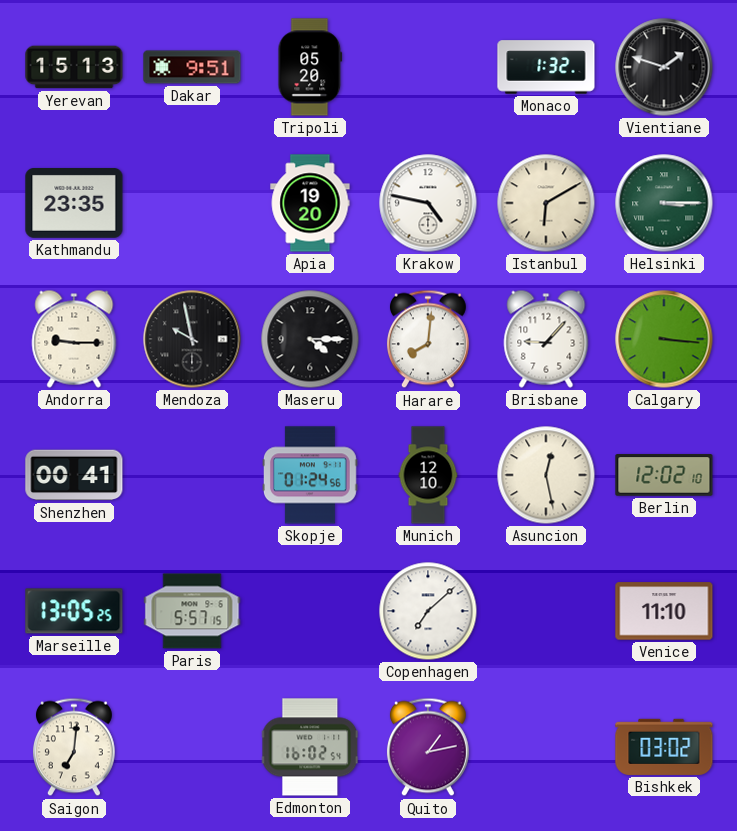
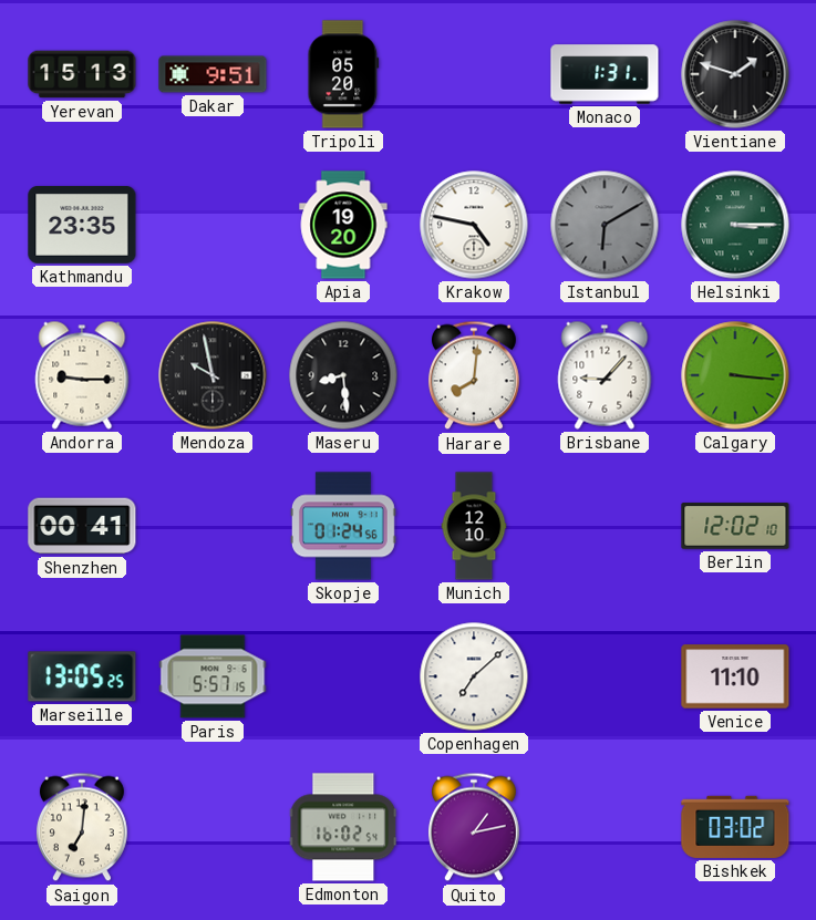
Monaco: 1:32 -> 1:31 (605, 74)
Istanbul dial: cream -> grey (605, 225)
Maseru: 4:15 -> 8:29 (343, 375)
Asuncion: 12:28 -> none (546, 475)
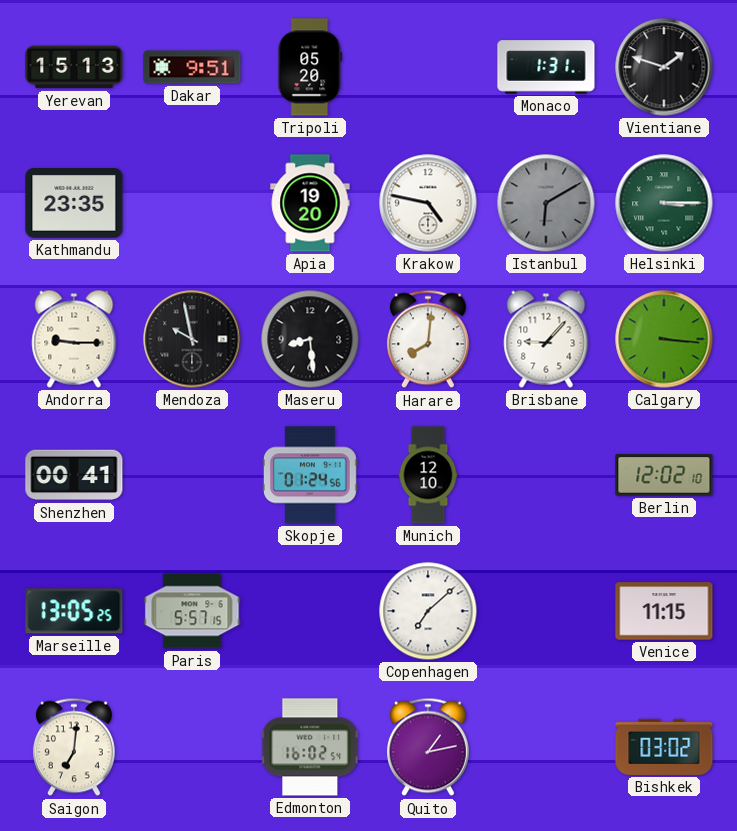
Venice: 11:10 -> 11:15 (664, 611)
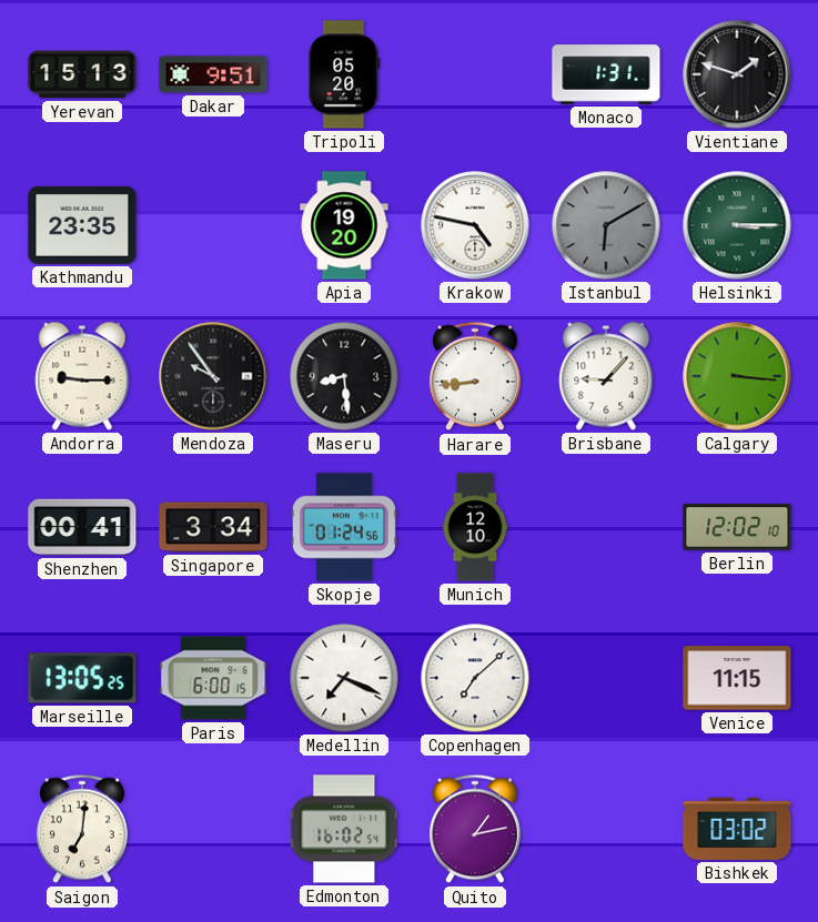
Mendoza: 9:58 -> 9:54 (213, 376)
Harare: 8:01 -> 8:44 (475, 376)
Singapore: none -> 3:34 (213, 527)
Paris: 5:57 -> 6:00 (213, 678)
Medellin: none -> 7:19 (344, 678)
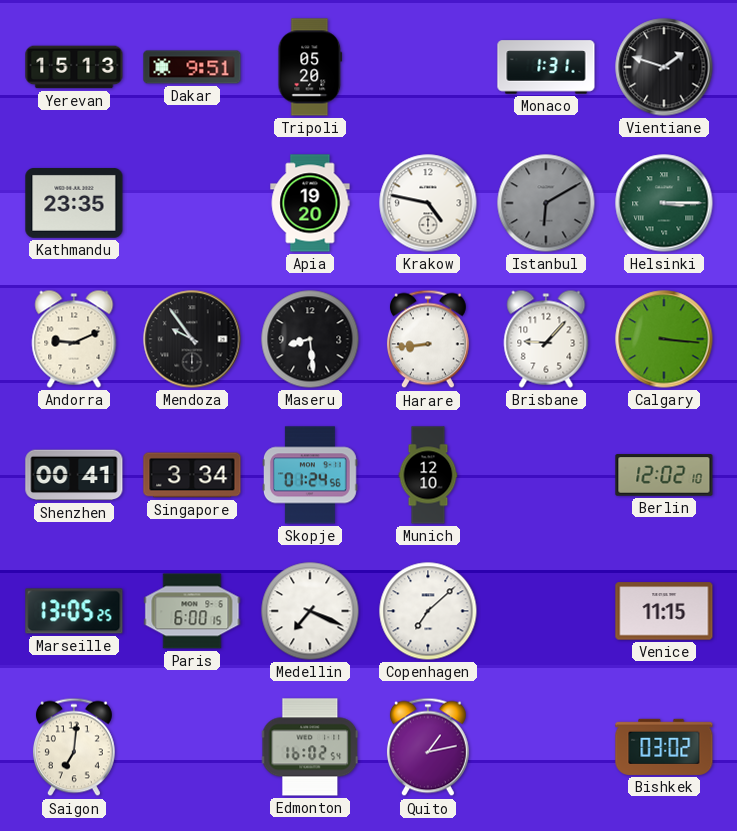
Andorra: 9:15 -> 9:11 (74, 339)
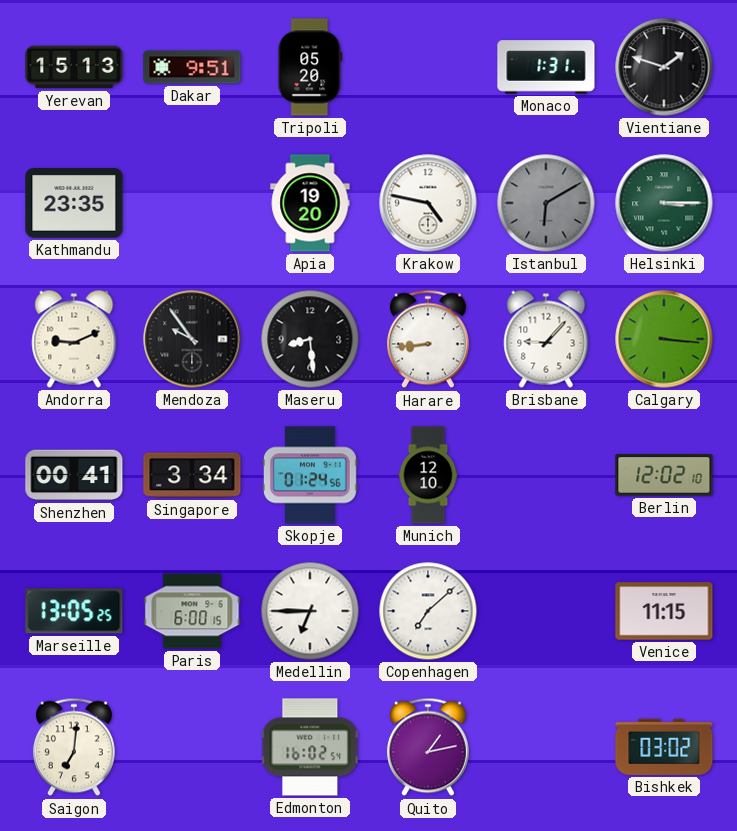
Medellin: 7:19 -> 6:45 (310, 611)
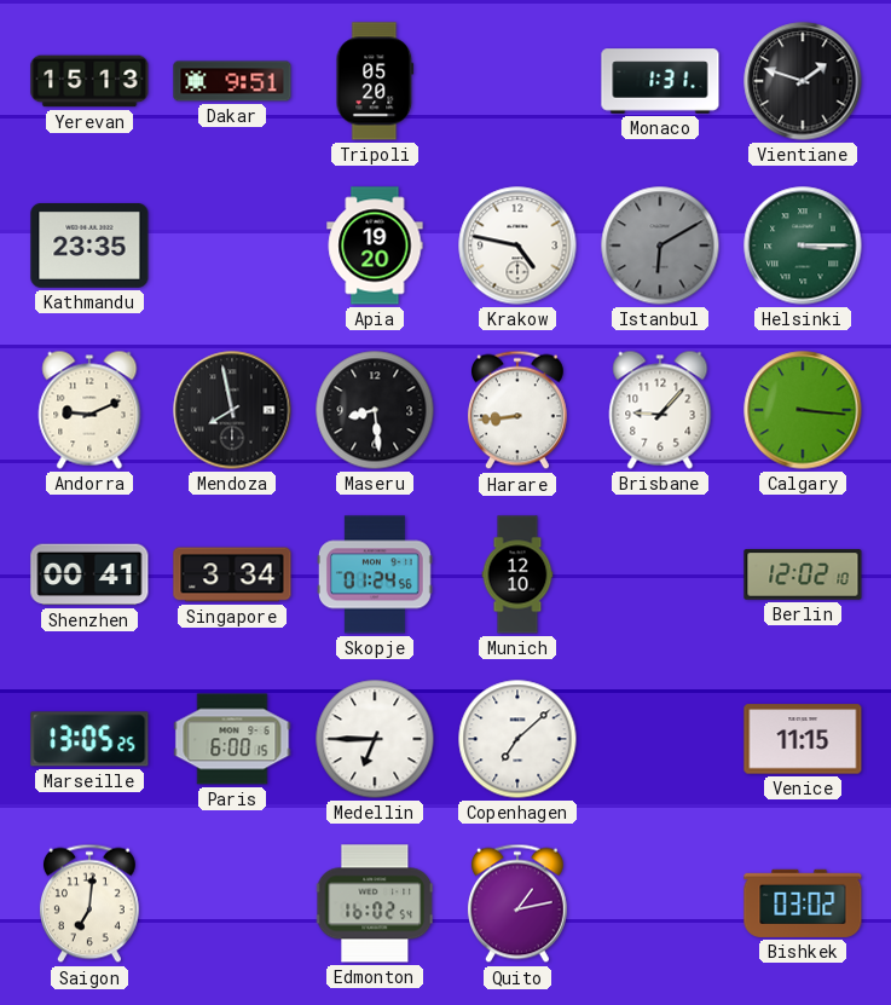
Mendoza: 9:54 -> 7:58 (232, 410)
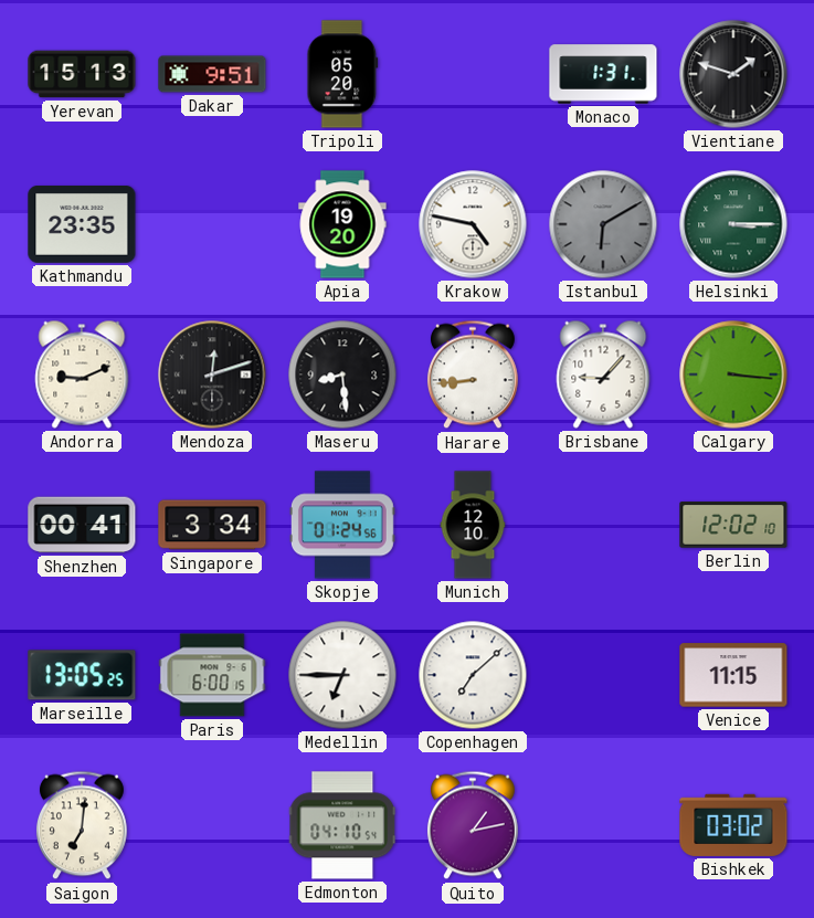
Mendoza: 7:58 -> 12:12 (212, 374)
Edmonton: 16:02 -> 04:10 (342, 825)
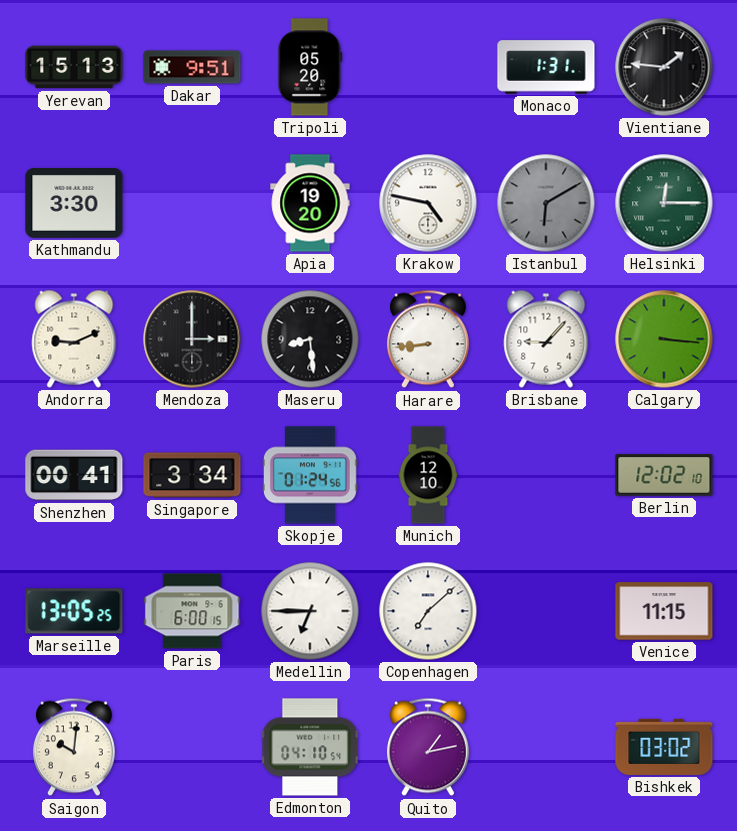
Vientiane: 1:48 -> 1:46 (664, 67)
Kathmandu: 23:35 -> 3:30 (74, 204)
Helsinki: 3:15 -> 12:15 (664, 203)
Mendoza: 12:12 -> 3:00 (192, 339)
Saigon: 7:01 -> 10:01 (74, 747)
